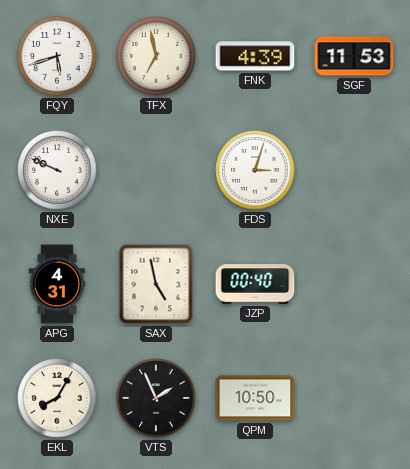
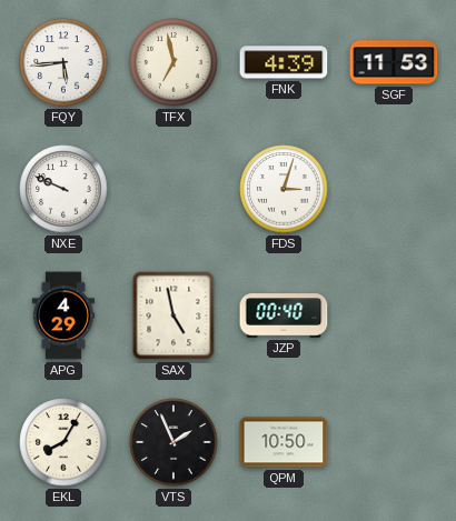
FQY: 5:42 -> 5:44 (63, 62)
APG: 4:31 -> 4:29 (63, 315)
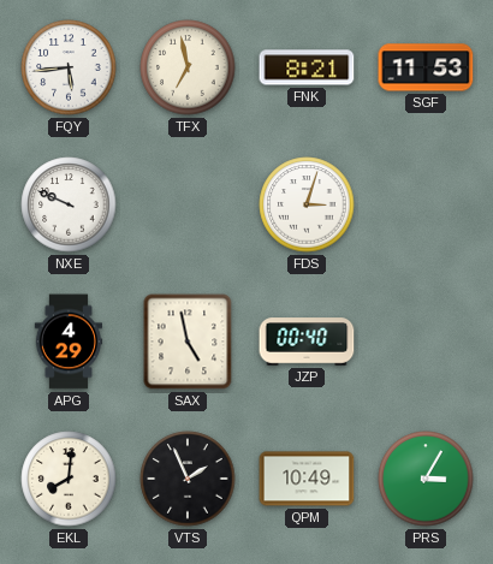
FNK: 4:39 -> 8:21 (307, 67)
EKL: 8:05 -> 8:01 (69, 479)
QPM: 10:50 -> 10:49 (307, 479)
PRS: none -> 3:05 (426, 479)
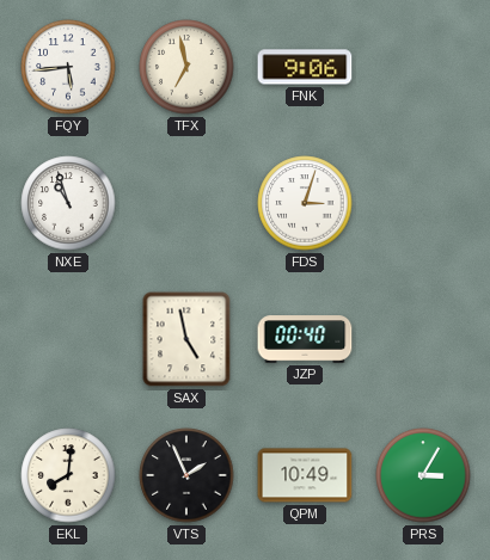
FNK: 8:21 -> 9:06 (305, 67)
SGF: 11:53 -> none (426, 67)
NXE: 9:49 -> 10:57 (68, 203)
APG: 4:29 -> none (69, 342)
